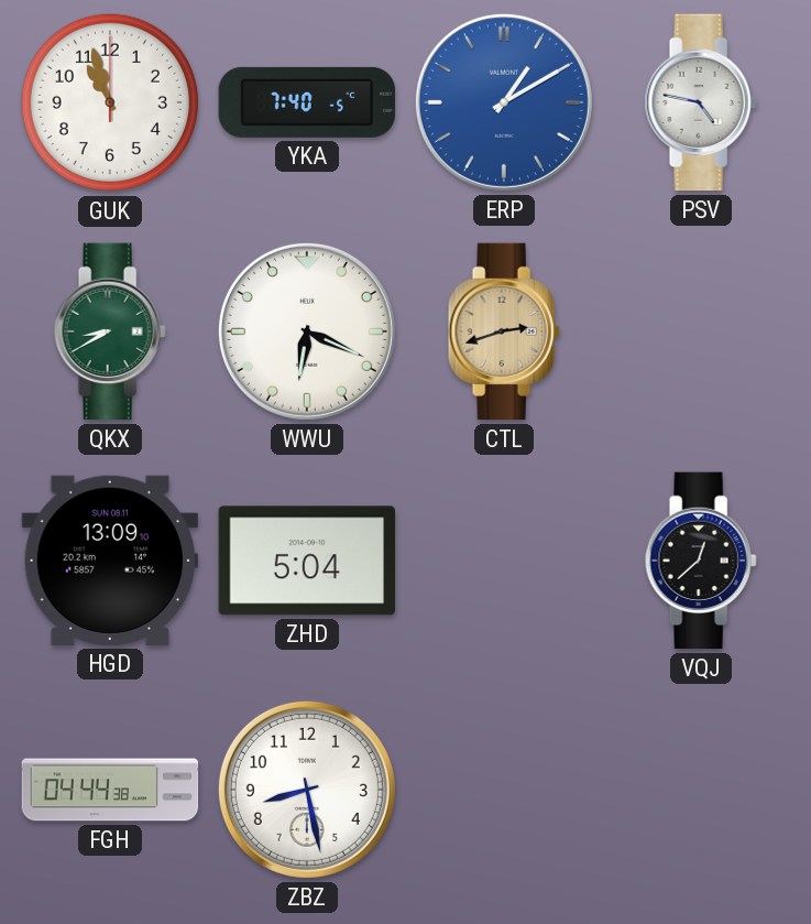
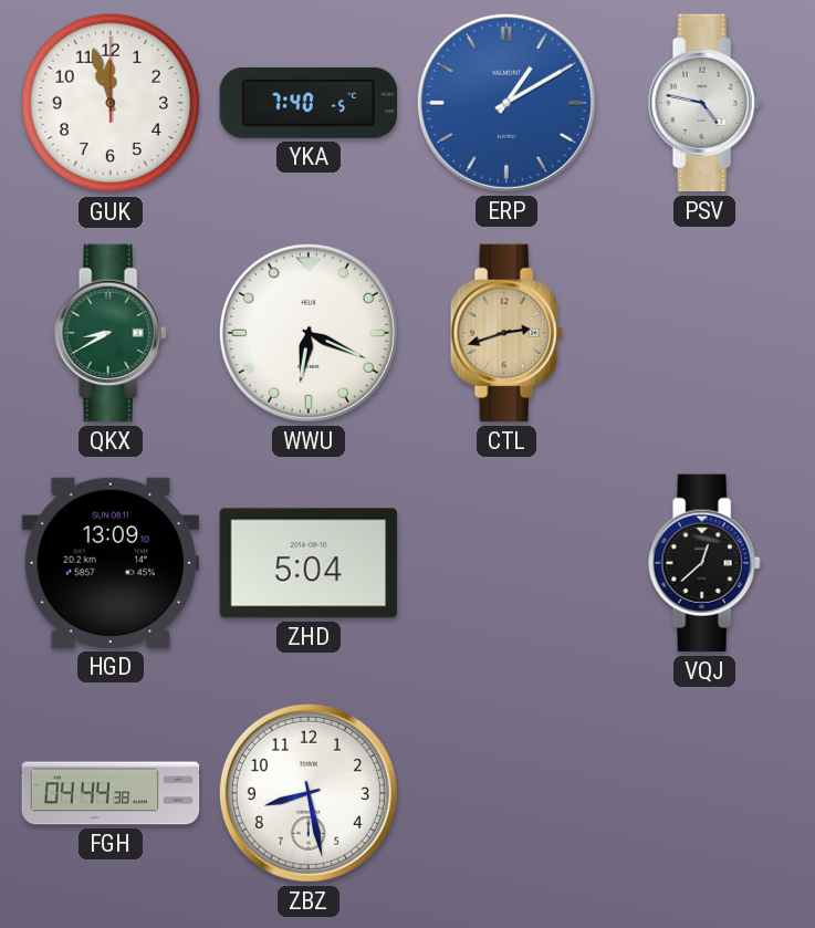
GUK: 10:57 -> 11:57 (111, 103)
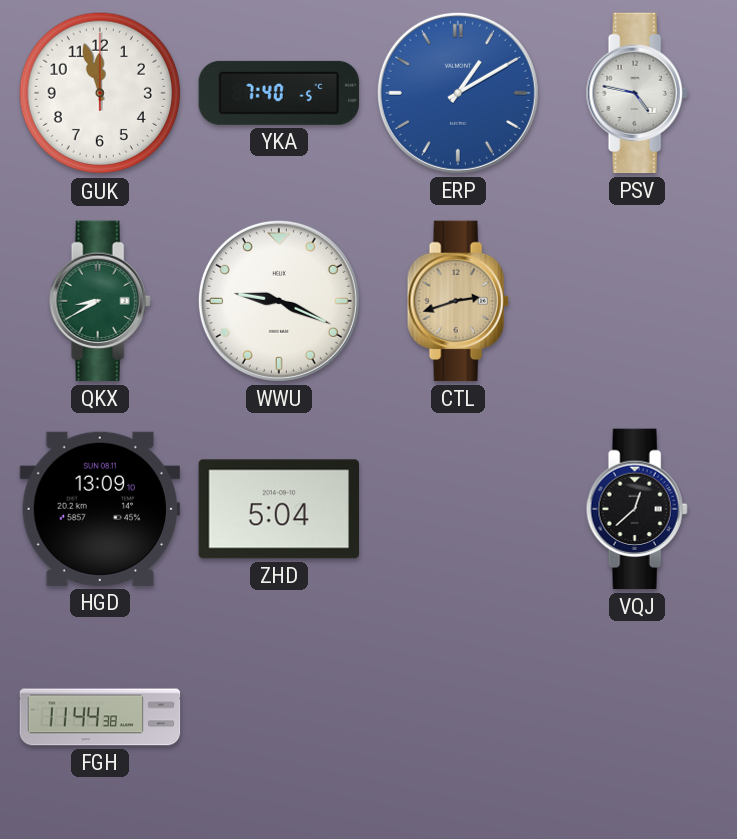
WWU: 6:19 -> 9:19 (279, 301)
FGH: 04:44 -> 11:44 (100, 717)
ZBZ: 8:28 -> none (309, 793)
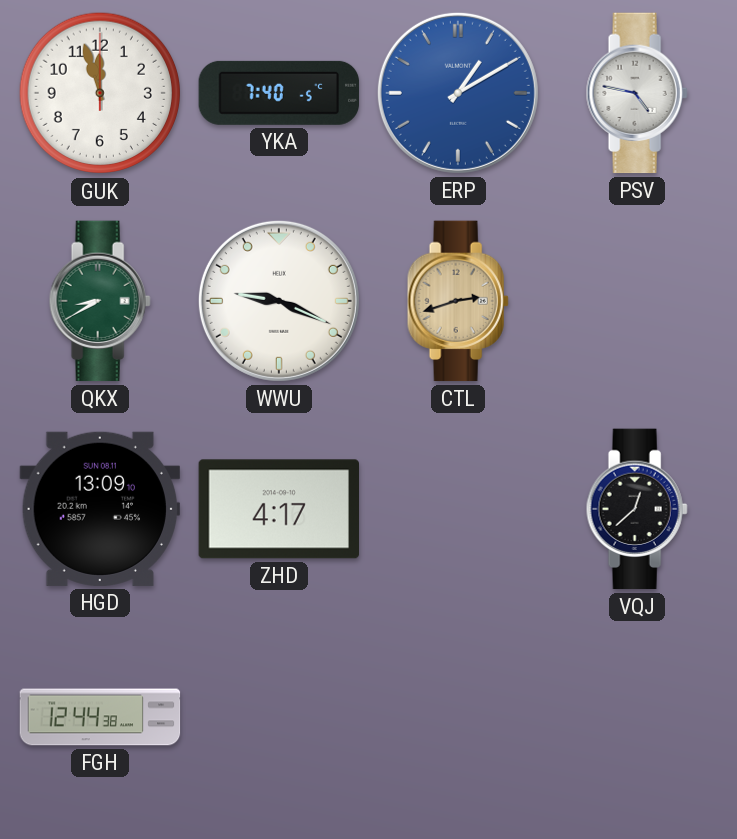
ZHD: 5:04 -> 4:17 (278, 509)
FGH: 11:44 -> 12:44 (100, 717)
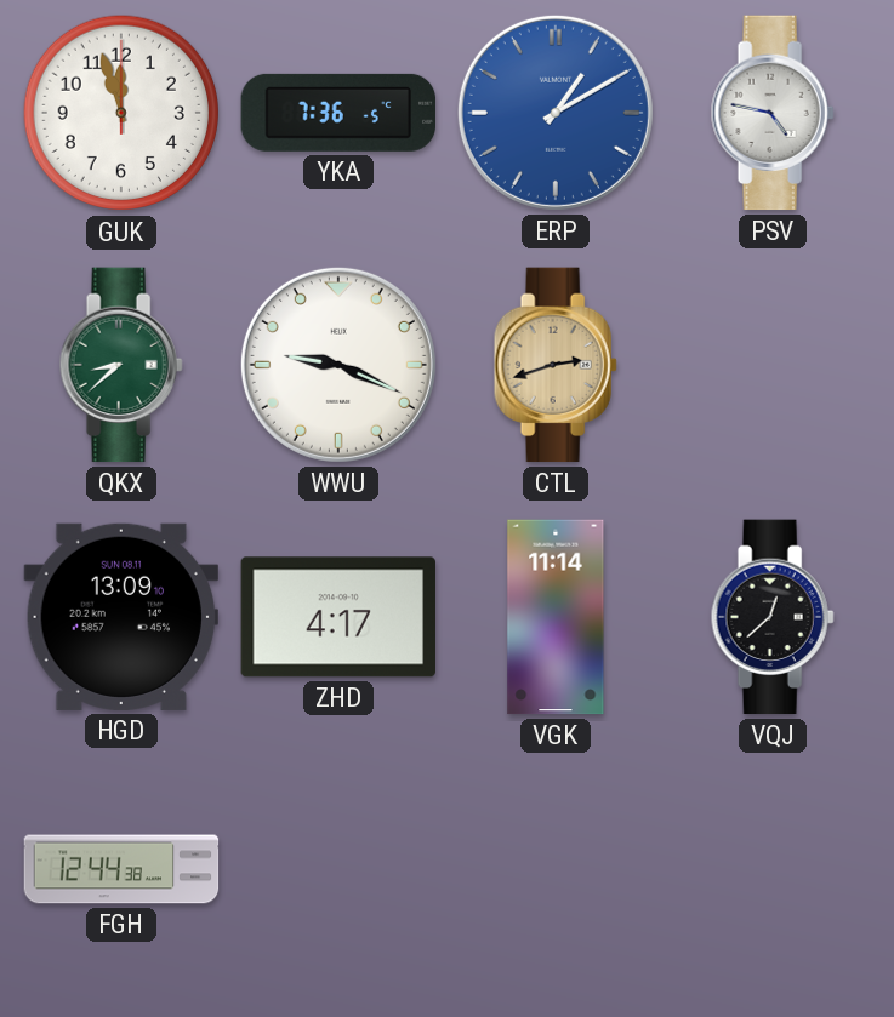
YKA: 7:40 -> 7:36 (338, 113)
QKX: 8:40 -> 8:38 (121, 365)
VGK: none -> 11:14 (556, 617)
